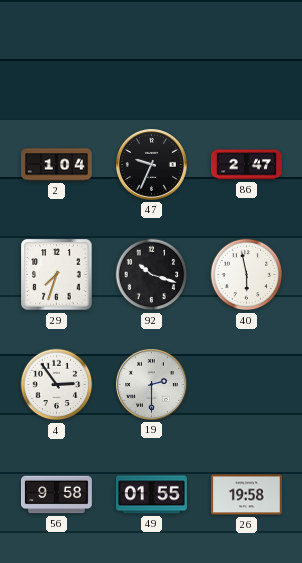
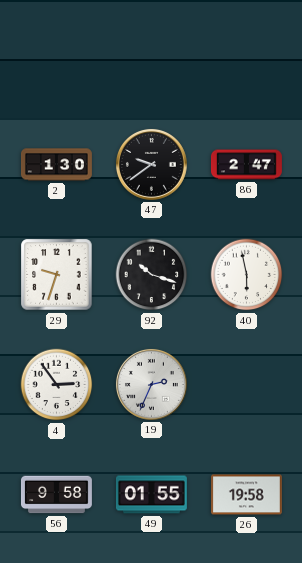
2: 1:04 -> 1:30 (57, 165)
47: 9:34 -> 9:39 (151, 164)
29: 7:33 -> 9:33 (57, 275)
19: 2:30 -> 2:34 (151, 384)
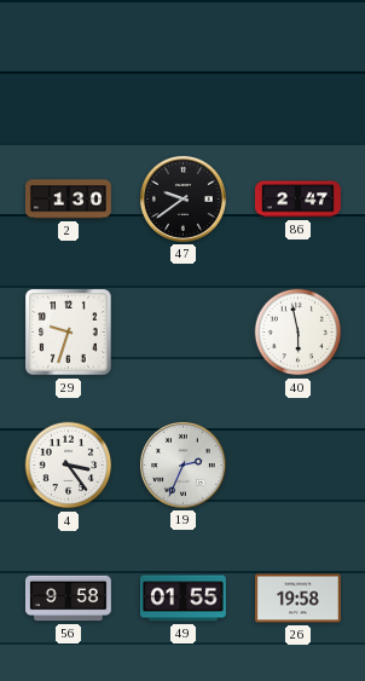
92: 10:18 -> none (152, 275)
4: 2:54 -> 3:24 (69, 466)
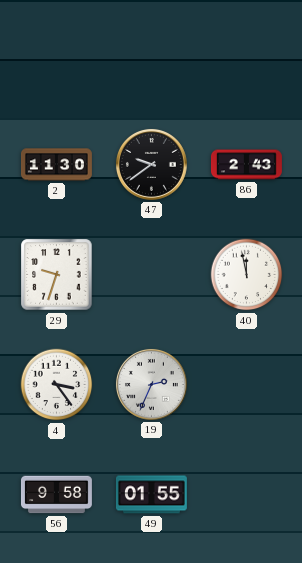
2: 1:30 -> 11:30 (57, 165)
86: 2:47 -> 2:43 (246, 165)
40: 5:58 -> 11:58 (247, 275)
26: 19:58 -> none (297, 599)
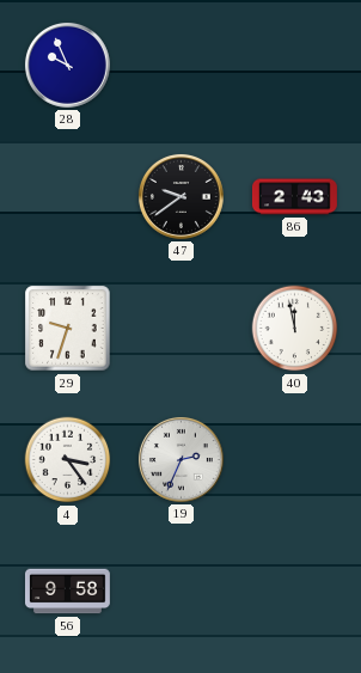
28: none -> 9:56 (67, 65)
2: 11:30 -> none (57, 165)
49: 01:55 -> none (151, 495)
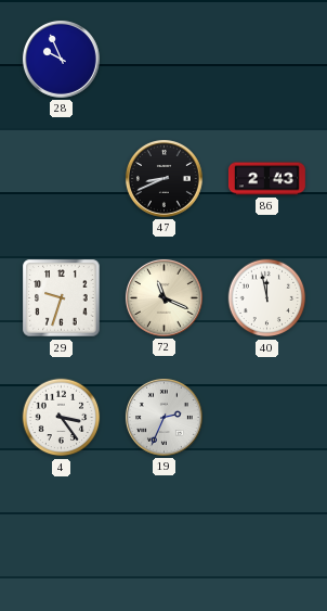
47: 9:39 -> 8:41 (163, 178)
72: none -> 11:19 (163, 297)
56: 9:58 -> none (67, 592)
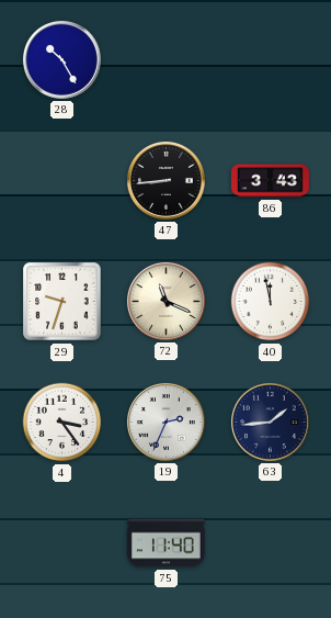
28: 9:56 -> 10:25 (61, 59)
47: 8:41 -> 8:44 (165, 180)
86: 2:43 -> 3:43 (270, 181)
63: none -> 1:44 (270, 422)
75: none -> 11:40 (165, 543)
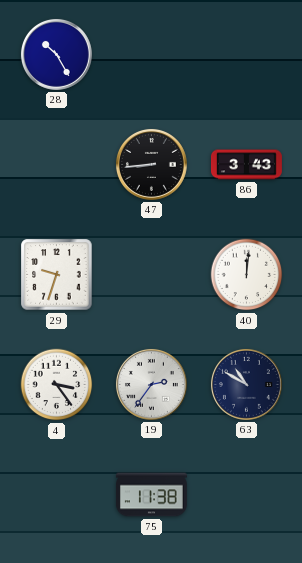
72: 11:19 -> none (165, 301)
40: 11:58 -> 12:01 (247, 275)
19: 2:34 -> 2:36 (151, 384)
63: 1:44 -> 10:50 (246, 384)
75: 11:40 -> 11:38 (151, 495)
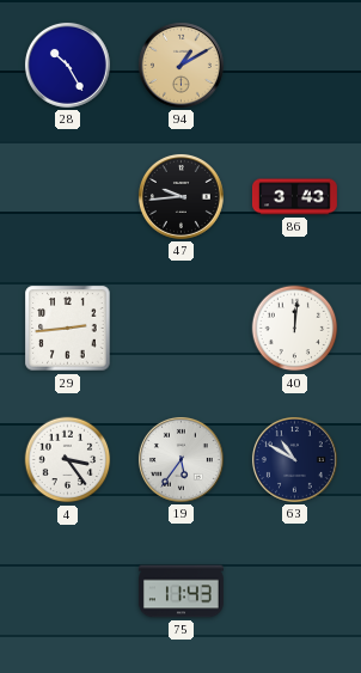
94: none -> 1:10 (180, 65)
47: 8:44 -> 9:44 (180, 196)
29: 9:33 -> 2:44 (68, 329)
19: 2:36 -> 5:36 (180, 459)
75: 11:38 -> 11:43 (180, 592)
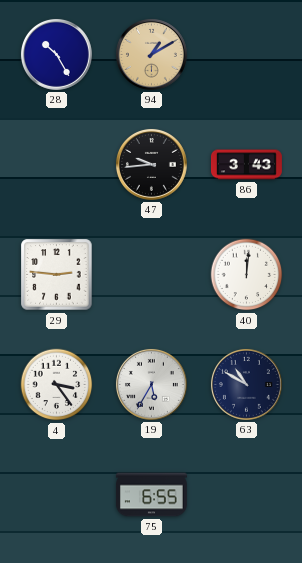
29: 2:44 -> 2:46 (57, 275)
19: 5:36 -> 5:35 (151, 384)
75: 11:43 -> 6:55 (151, 495)
